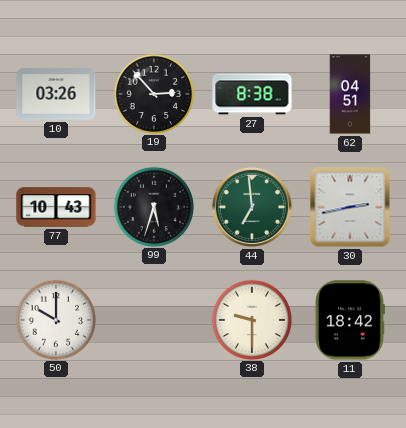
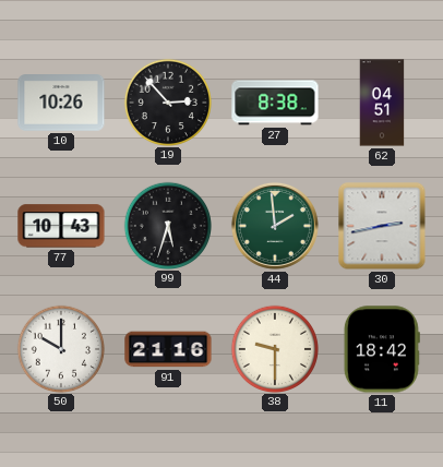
10: 03:26 -> 10:26 (61, 103)
44: 6:59 -> 1:59 (275, 226)
91: none -> 21:16 (168, 349)
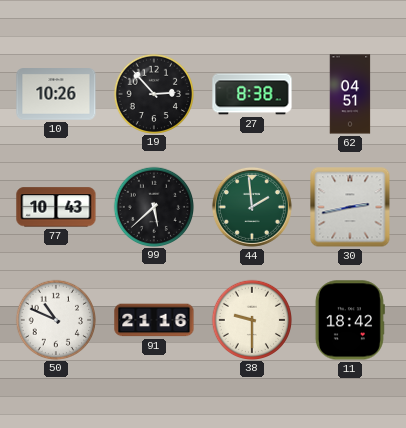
99: 5:33 -> 5:38 (153, 206)
50: 10:00 -> 10:49 (55, 319)
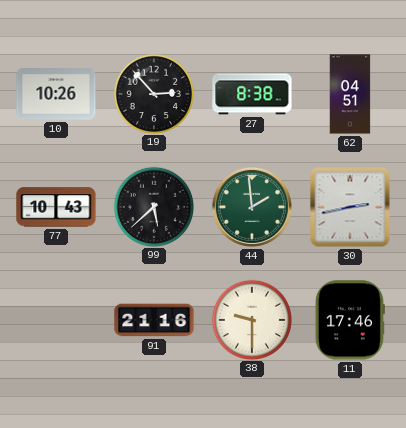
50: 10:49 -> none (55, 319)
11: 18:42 -> 17:46 (350, 320)
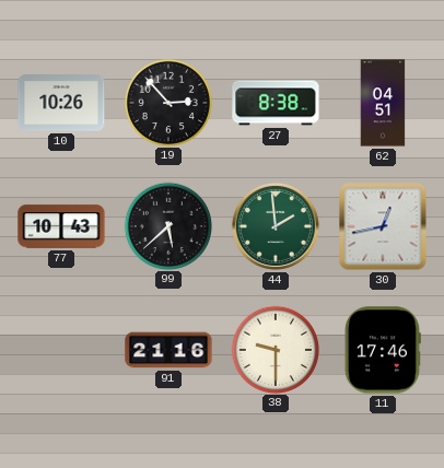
30: 2:43 -> 12:43 (383, 226)
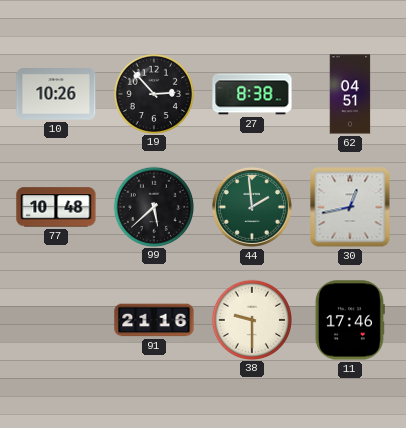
77: 10:43 -> 10:48 (56, 207)
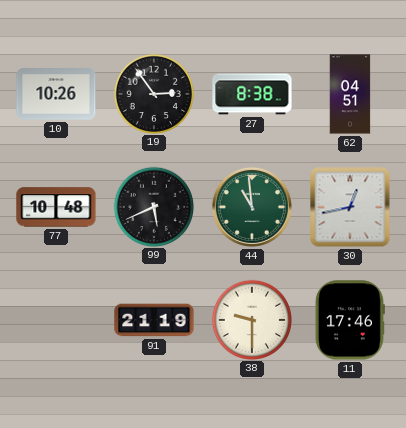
19: 2:53 -> 2:54 (153, 93)
99: 5:38 -> 5:41 (153, 206)
44: 1:59 -> 10:59 (252, 207)
91: 21:16 -> 21:19 (154, 320)
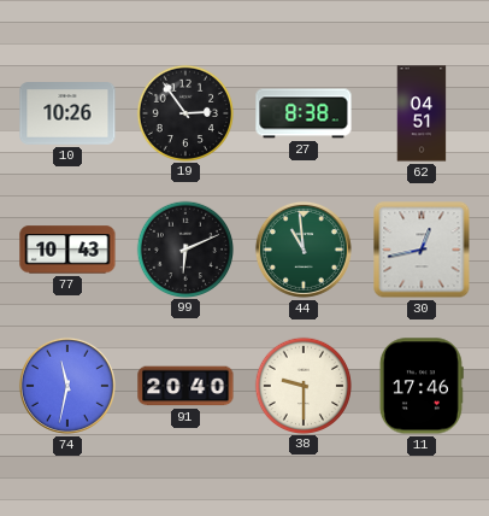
77: 10:48 -> 10:43 (67, 250)
99: 5:41 -> 6:11 (184, 248)
74: none -> 11:32 (67, 386)
91: 21:19 -> 20:40 (185, 386)
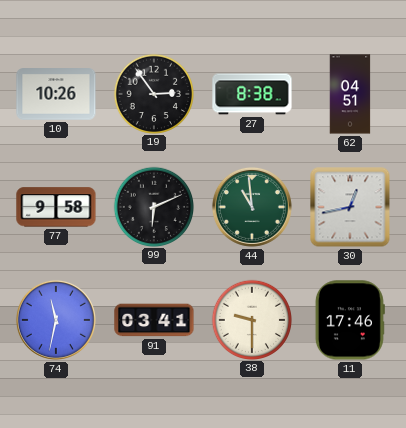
77: 10:43 -> 9:58 (56, 207)
91: 20:40 -> 03:41 (154, 320)
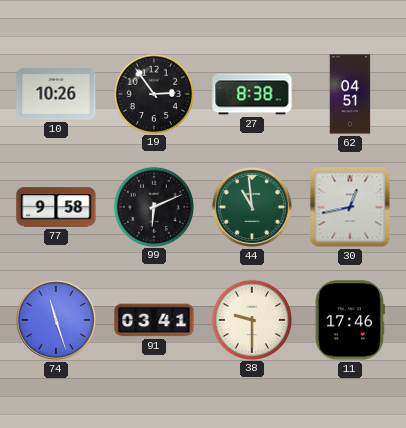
74: 11:32 -> 11:27 (56, 320)
